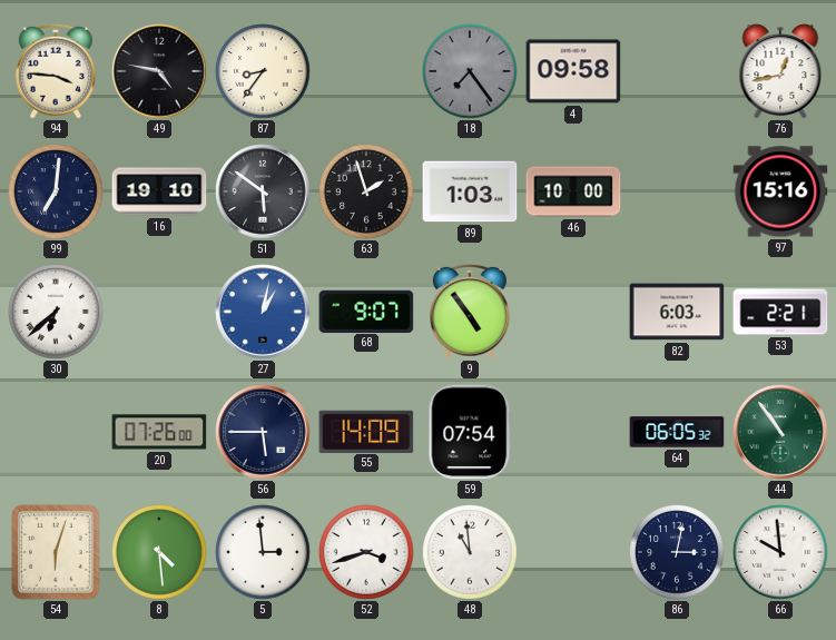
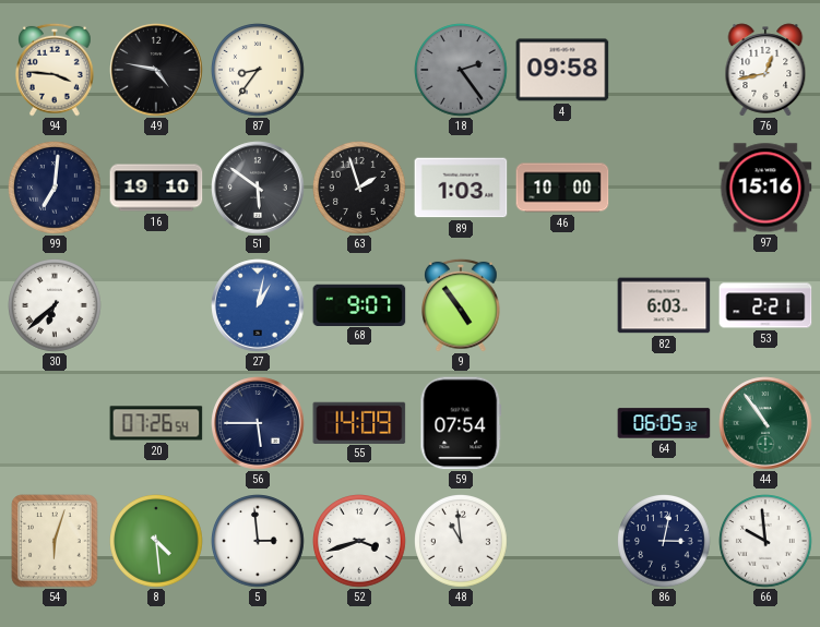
18: 7:24 -> 2:24 (462, 71)
20: 07:26:00 -> 07:26:54 (156, 423)
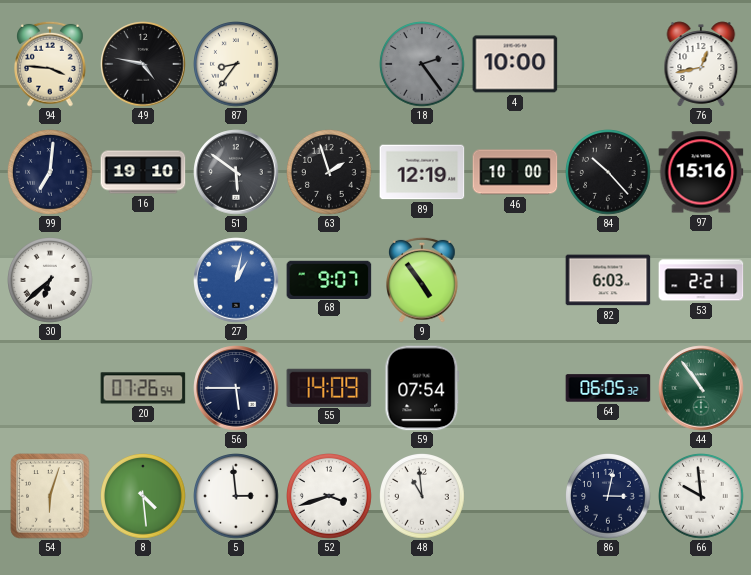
4: 09:58 -> 10:00 (515, 64)
89: 1:03 -> 12:19 (422, 172)
84: none -> 10:23 (609, 173)
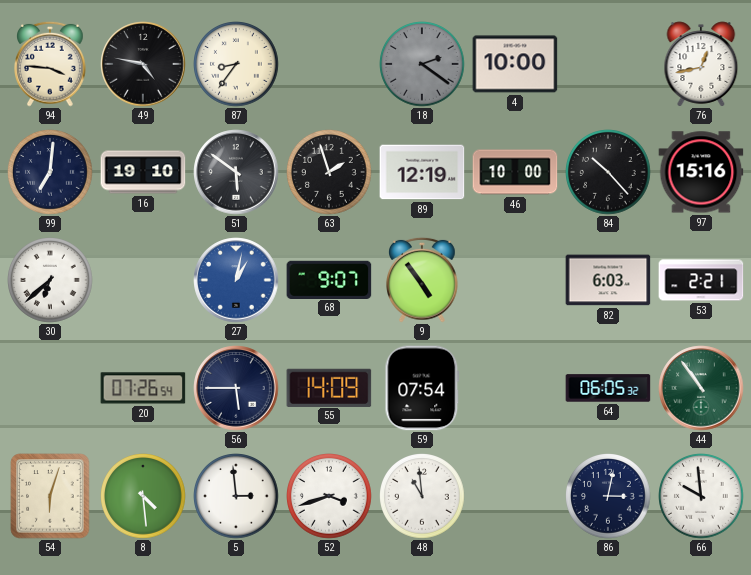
18: 2:24 -> 2:21 (423, 65)
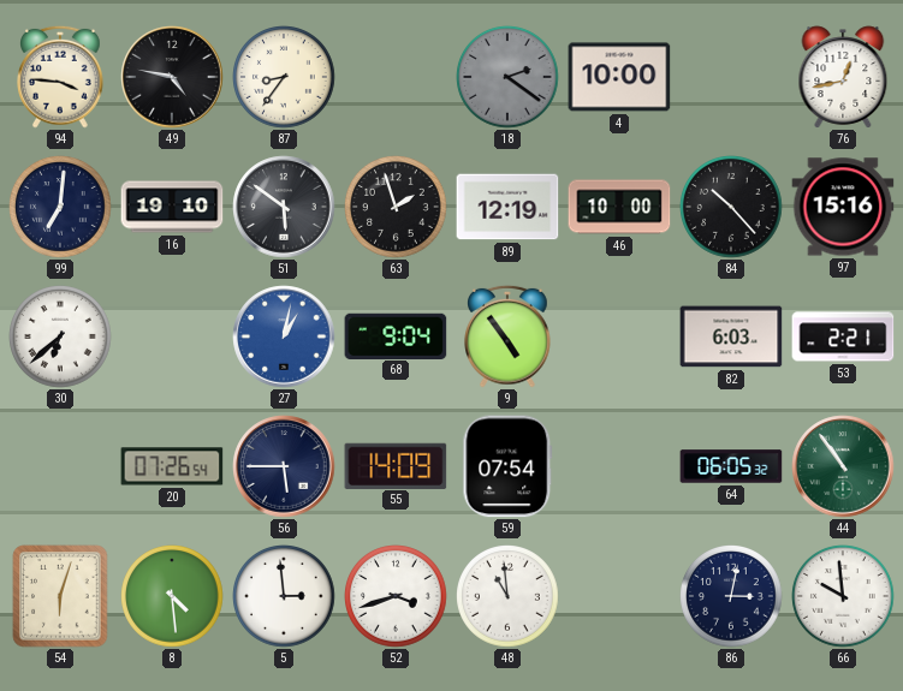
68: 9:07 -> 9:04 (396, 335)
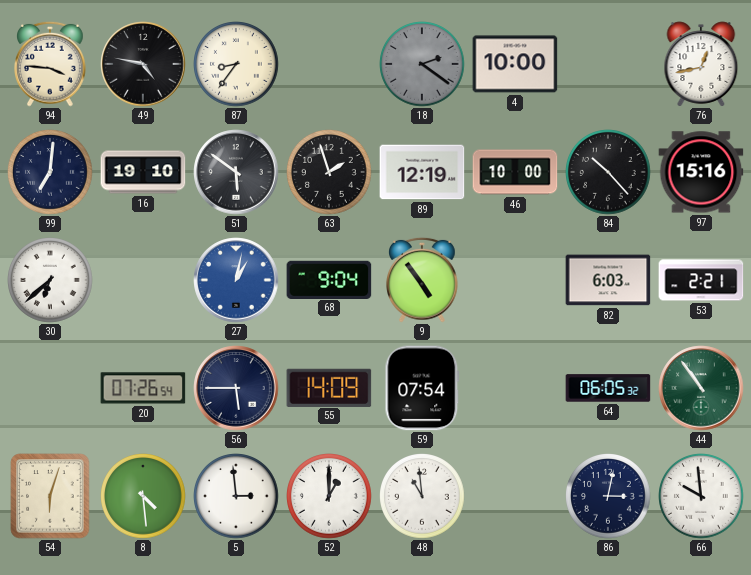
52: 3:42 -> 1:00 (330, 497)
